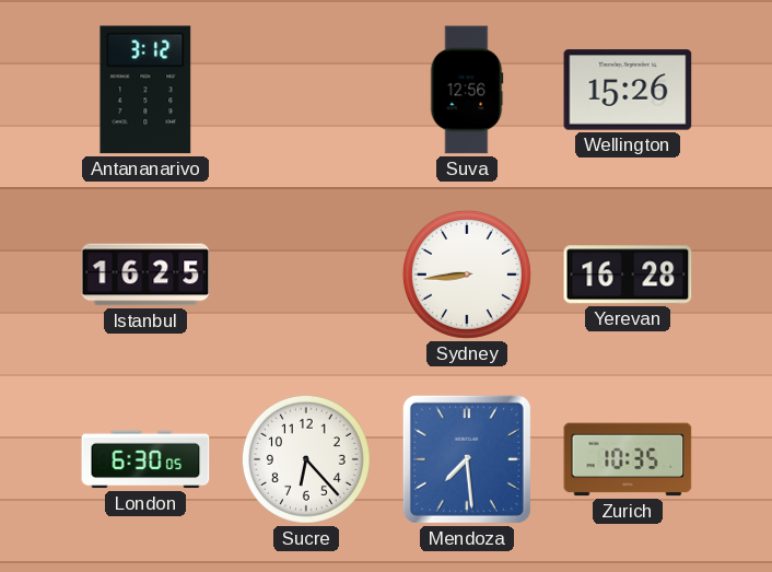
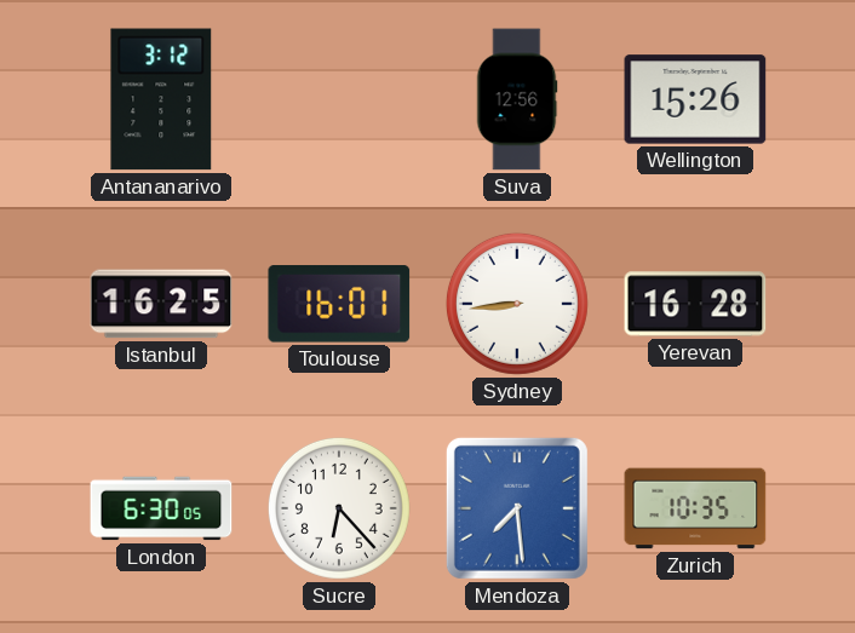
Toulouse: none -> 16:01 (339, 304)
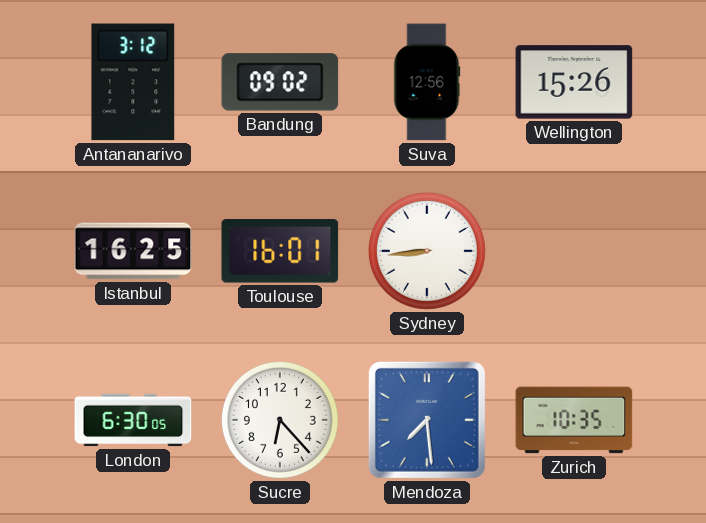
Bandung: none -> 09:02 (280, 82)
Yerevan: 16:28 -> none (695, 304)
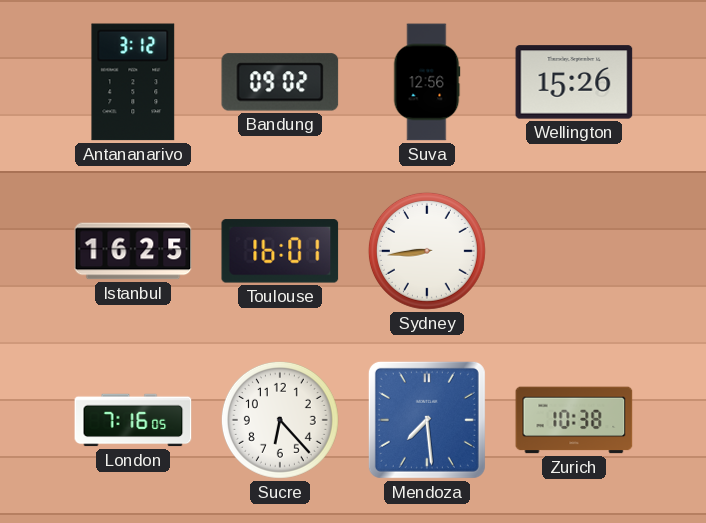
London: 6:30 -> 7:16 (133, 420)
Zurich: 10:35 -> 10:38 (574, 420)
